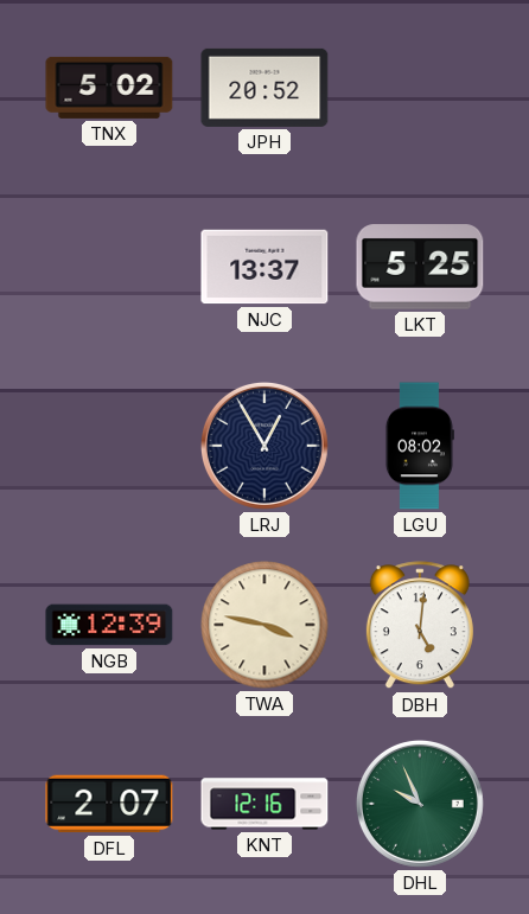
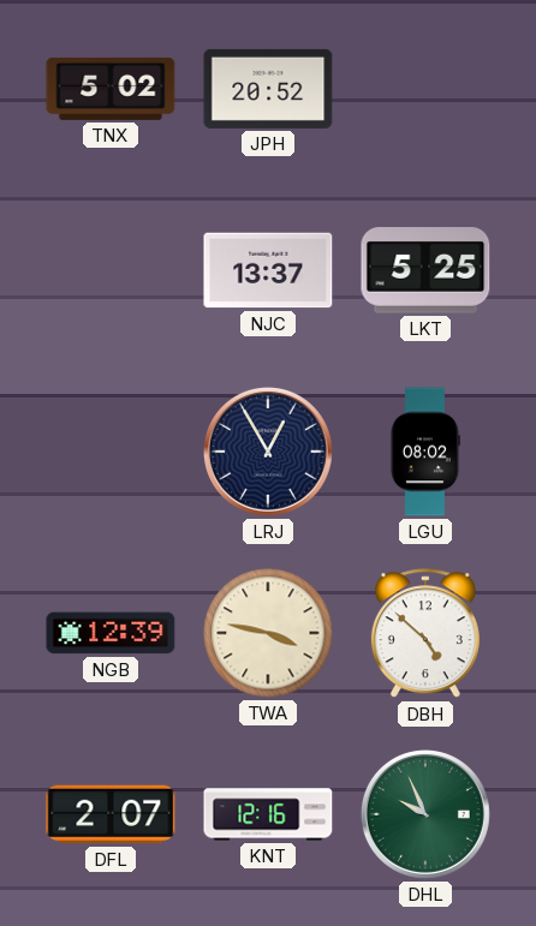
DBH: 5:01 -> 4:52 (425, 634)
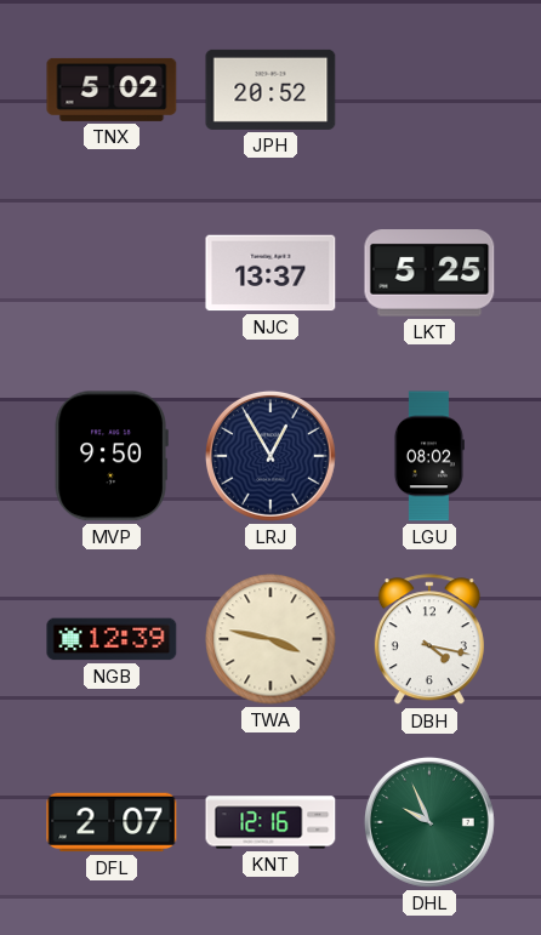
MVP: none -> 9:50 (112, 456)
DBH: 4:52 -> 4:17 (429, 640)
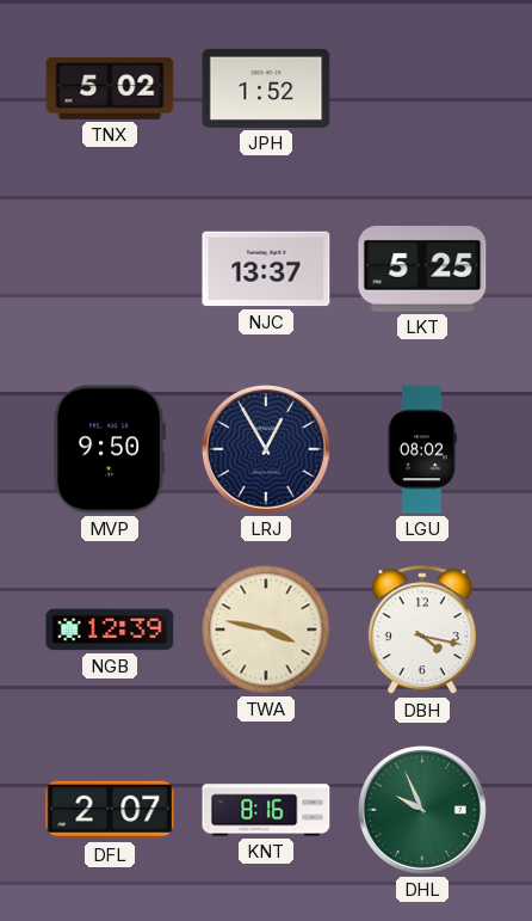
JPH: 20:52 -> 1:52 (266, 88)
KNT: 12:16 -> 8:16 (266, 810)
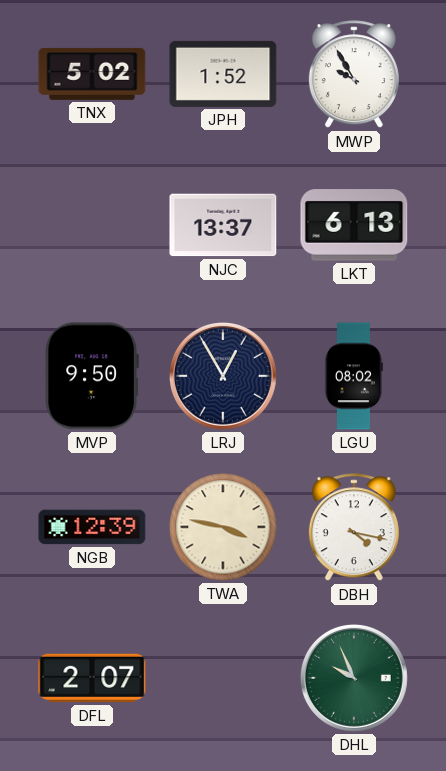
MWP: none -> 9:55 (354, 75)
LKT: 5:25 -> 6:13 (354, 225)
KNT: 8:16 -> none (266, 810)
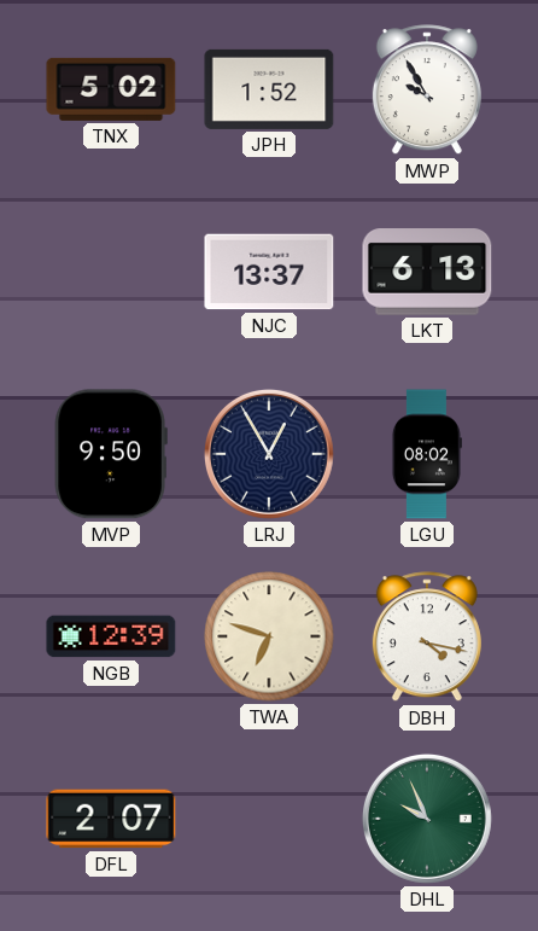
TWA: 3:47 -> 6:48 (269, 636)
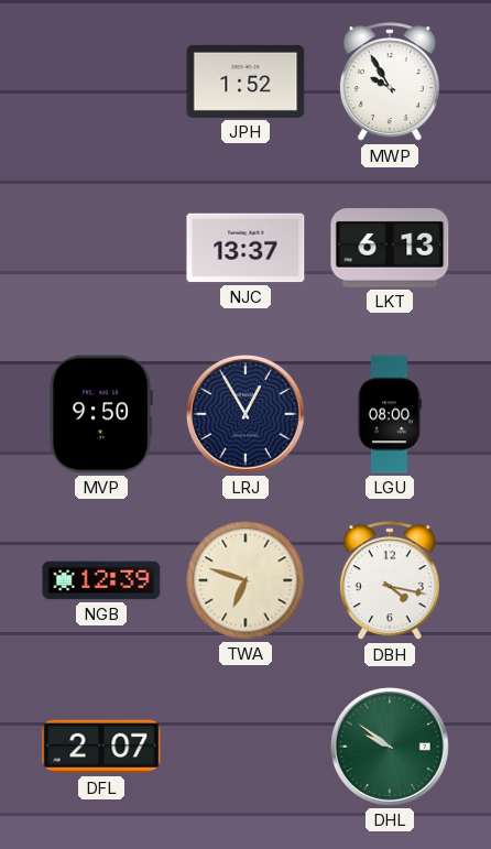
TNX: 5:02 -> none (111, 89)
LGU: 08:02 -> 08:00 (389, 414)
DHL: 9:56 -> 9:51 (390, 747)
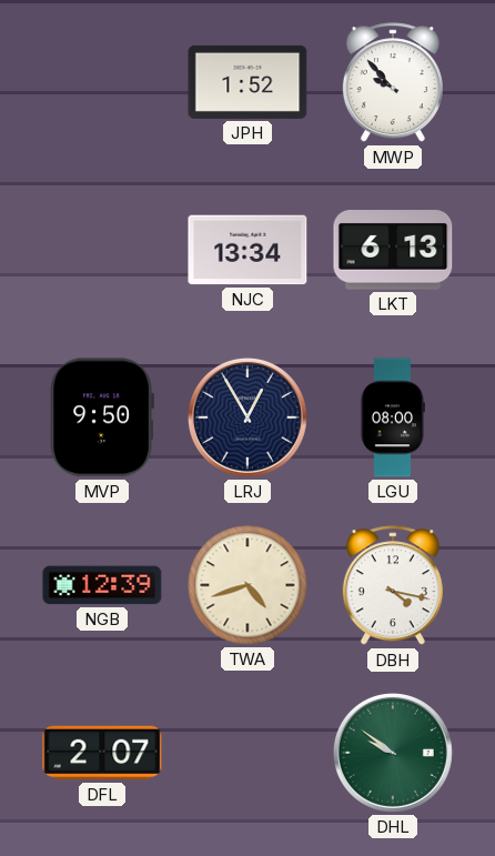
MWP: 9:55 -> 9:53 (393, 83)
NJC: 13:37 -> 13:34 (247, 250)
TWA: 6:48 -> 4:42 (247, 585)
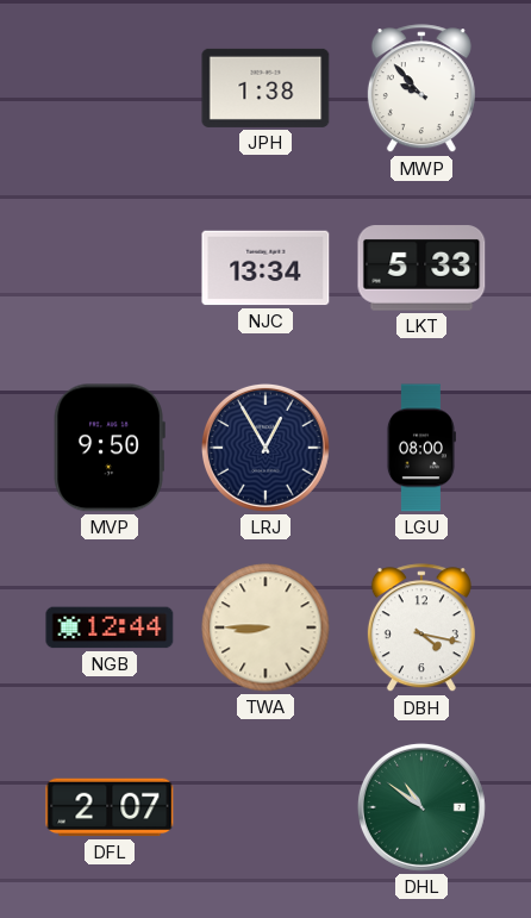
JPH: 1:52 -> 1:38 (265, 88)
LKT: 6:13 -> 5:33 (421, 268)
NGB: 12:39 -> 12:44 (110, 627)
TWA: 4:42 -> 8:45 (265, 627)
DHL: 9:51 -> 10:51 (421, 807)
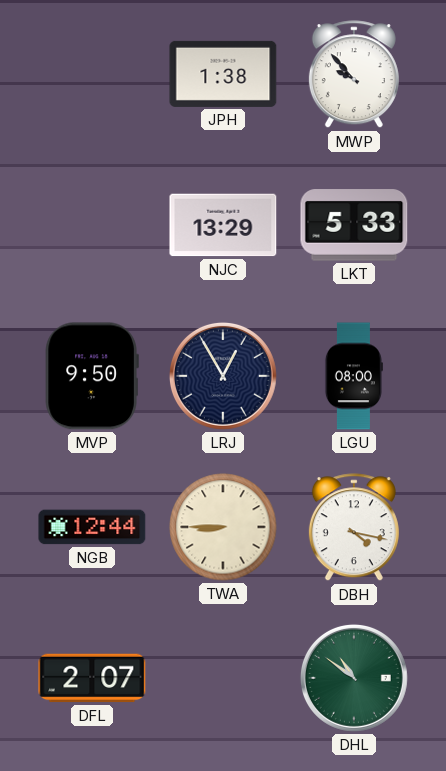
NJC: 13:34 -> 13:29 (223, 225)
